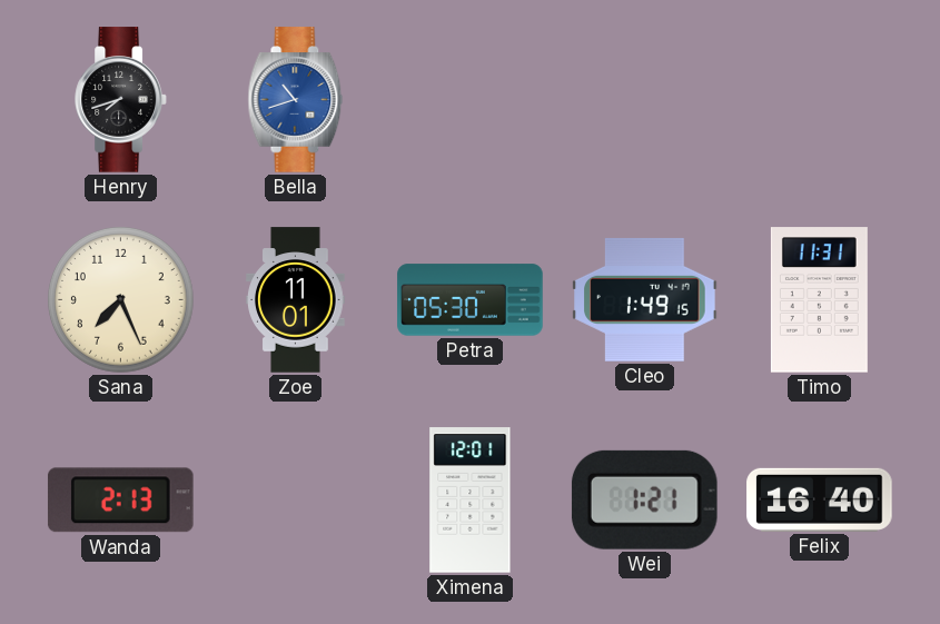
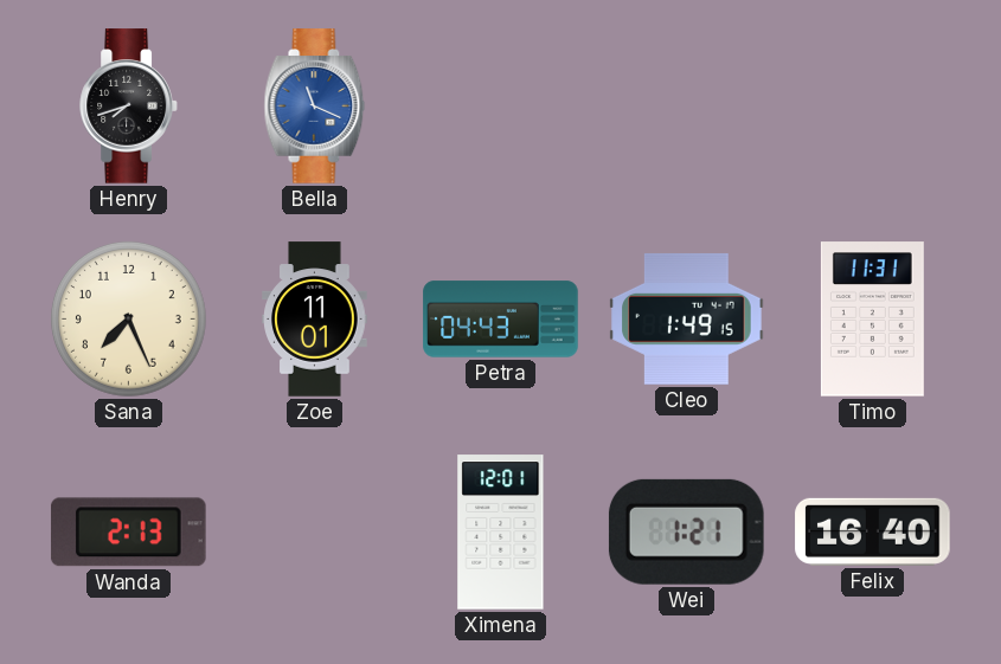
Bella: 10:42 -> 11:19 (315, 107)
Petra: 05:30 -> 04:43 (501, 320)
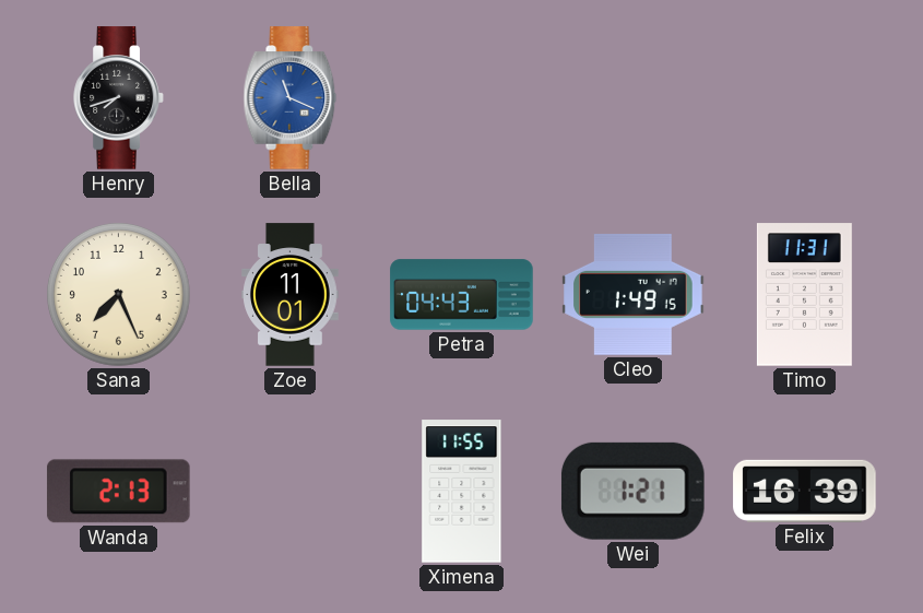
Ximena: 12:01 -> 11:55 (462, 492)
Felix: 16:40 -> 16:39 (805, 491)
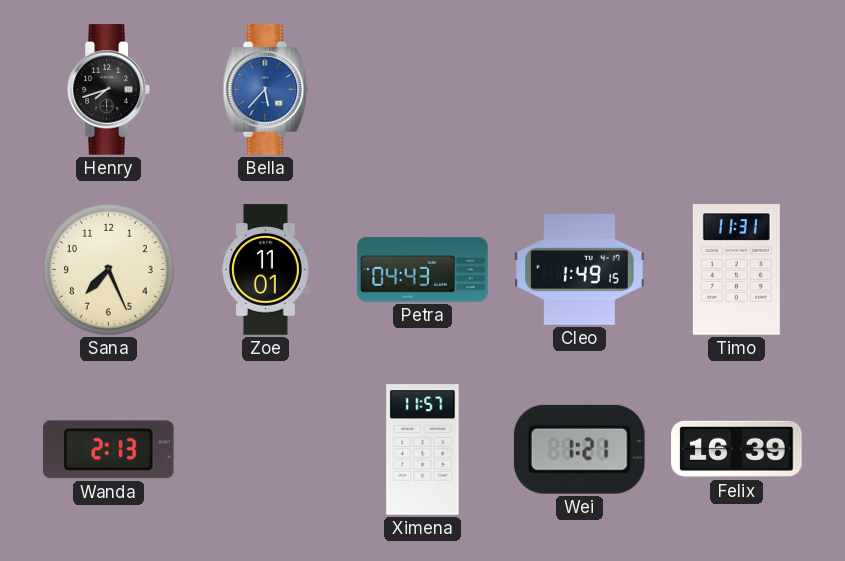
Bella: 11:19 -> 5:37 (266, 90)
Ximena: 11:55 -> 11:57 (423, 450)
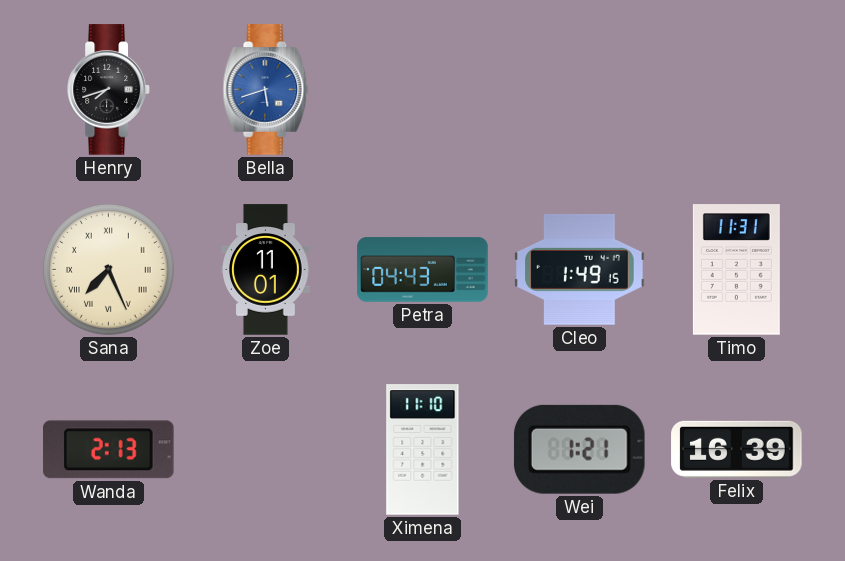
Bella: 5:37 -> 5:42 (266, 90)
Sana numerals: Arabic -> Roman (109, 270)
Ximena: 11:57 -> 11:10 (423, 450)
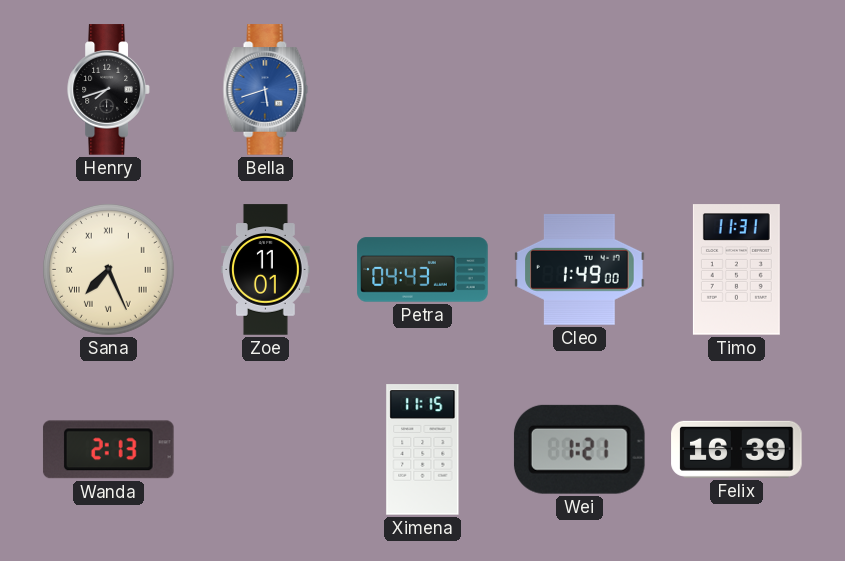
Cleo: 1:49:15 -> 1:49:00 (580, 269)
Ximena: 11:10 -> 11:15 (423, 450)
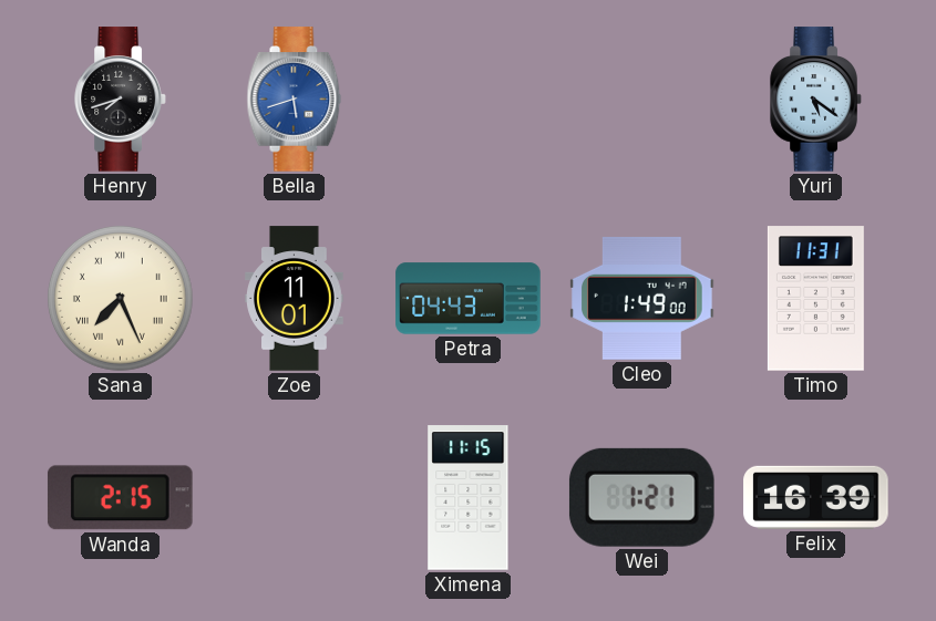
Yuri: none -> 5:21 (816, 100)
Wanda: 2:13 -> 2:15 (121, 498)
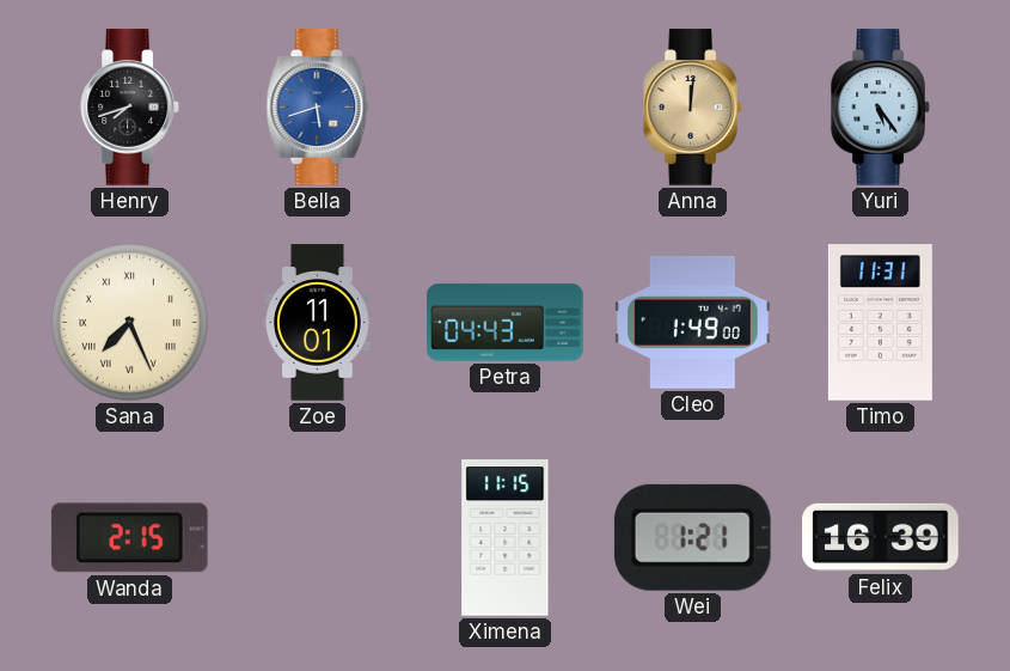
Anna: none -> 12:01 (693, 108)
Yuri: 5:21 -> 5:24 (881, 108)
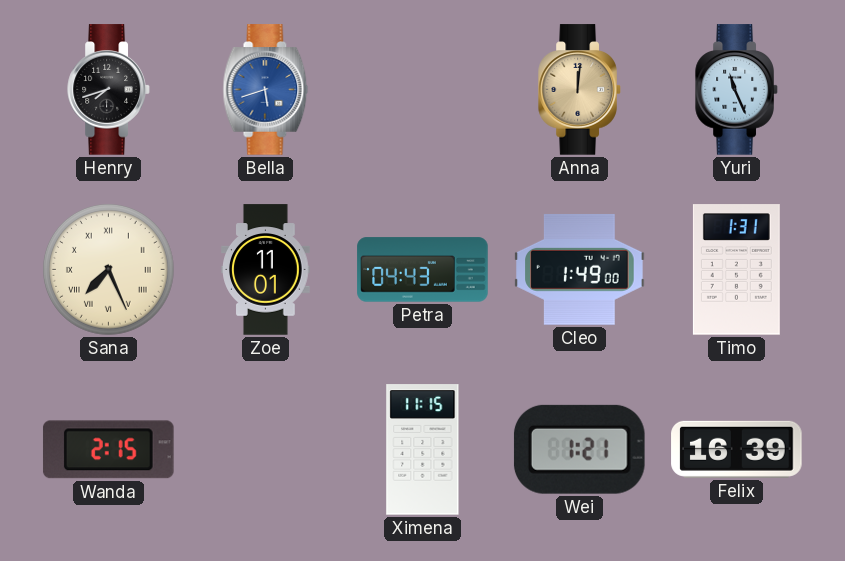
Yuri: 5:24 -> 11:26 (737, 90)
Timo: 11:31 -> 1:31 (736, 270)
